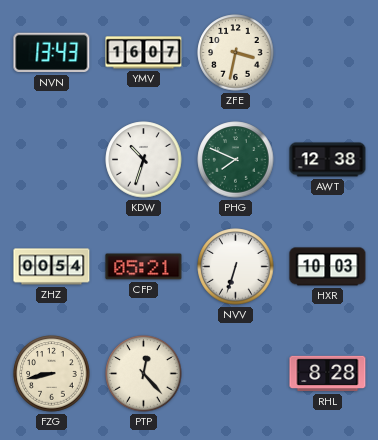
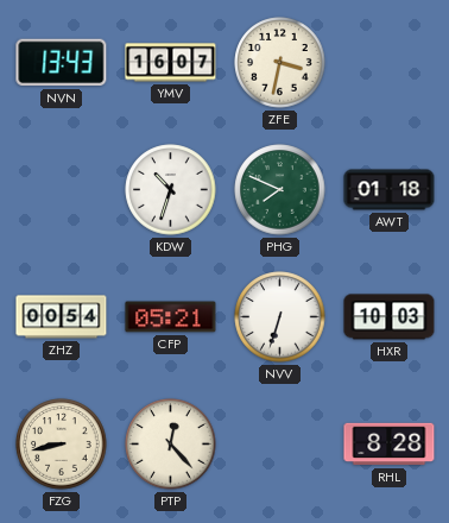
AWT: 12:38 -> 01:18 (390, 190)
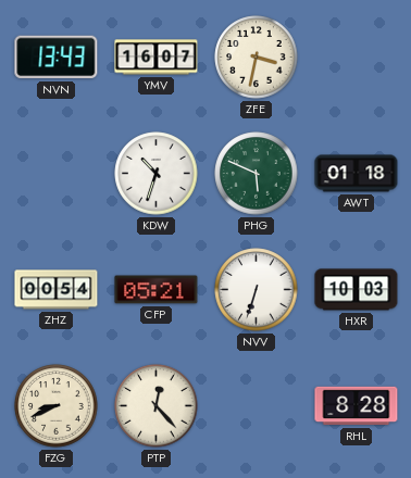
PHG: 7:49 -> 5:49 (257, 174)
FZG: 8:43 -> 8:41 (57, 406)
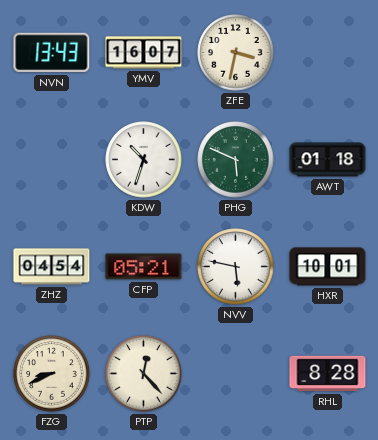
ZHZ: 00:54 -> 04:54 (52, 267)
NVV: 6:33 -> 5:47 (236, 267)
HXR: 10:03 -> 10:01 (328, 267)
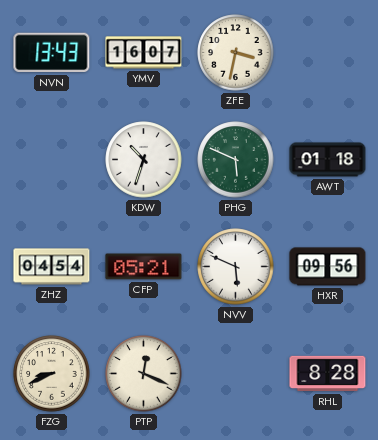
NVV: 5:47 -> 5:49 (236, 267)
HXR: 10:01 -> 09:56 (328, 267)
PTP: 12:23 -> 12:19 (144, 374)
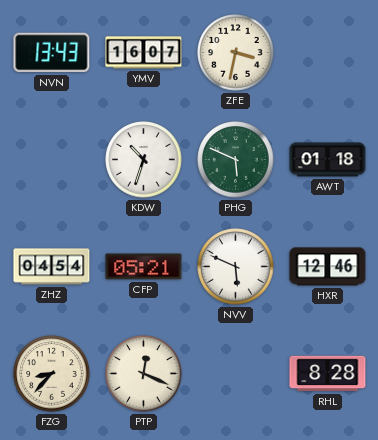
HXR: 09:56 -> 12:46 (328, 267)
FZG: 8:41 -> 8:37 (52, 374)
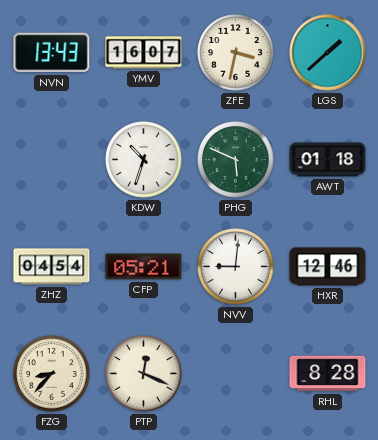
LGS: none -> 1:38 (328, 53)
NVV: 5:49 -> 9:01 (236, 267)
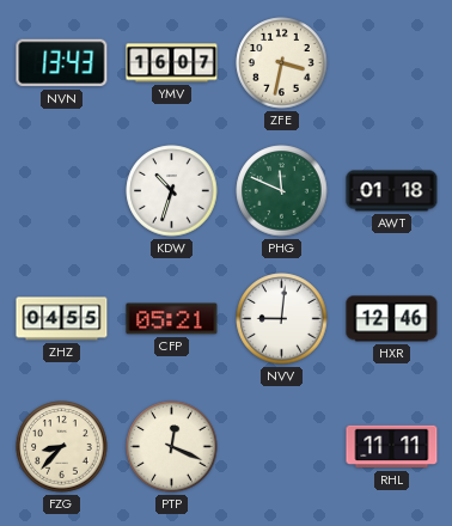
LGS: 1:38 -> none (328, 53)
PHG: 5:49 -> 11:49 (282, 191)
ZHZ: 04:54 -> 04:55 (62, 319)
RHL: 8:28 -> 11:11 (392, 447)
